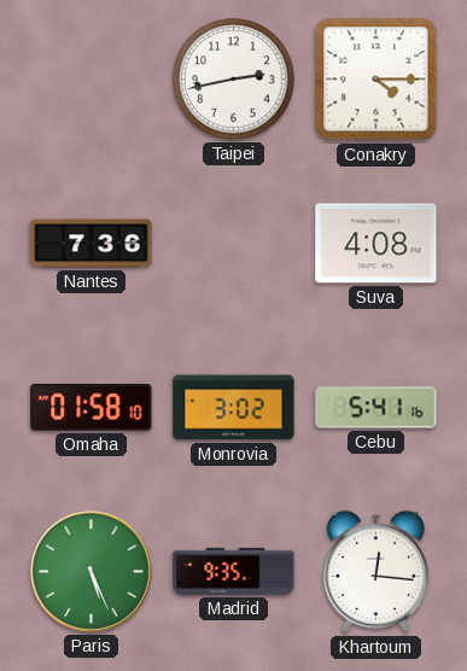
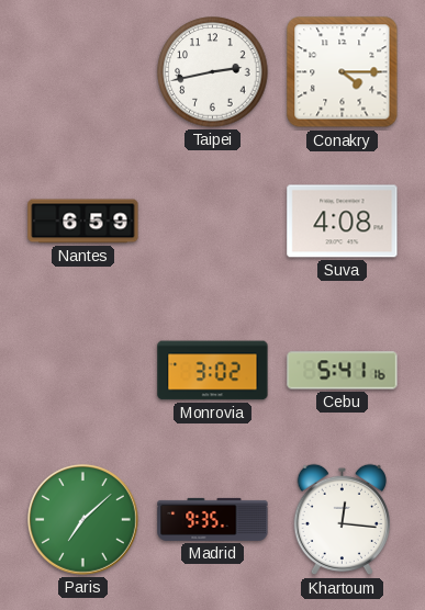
Nantes: 7:36 -> 6:59 (83, 222)
Omaha: 01:58 -> none (92, 408)
Paris: 5:26 -> 7:08 (82, 519)
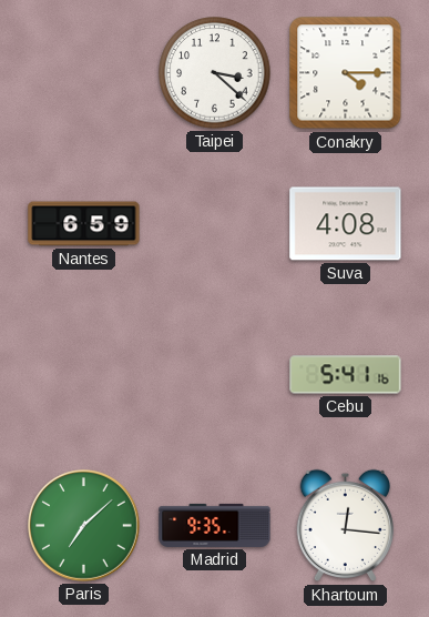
Taipei: 2:43 -> 3:22 (215, 73)
Monrovia: 3:02 -> none (213, 371)
